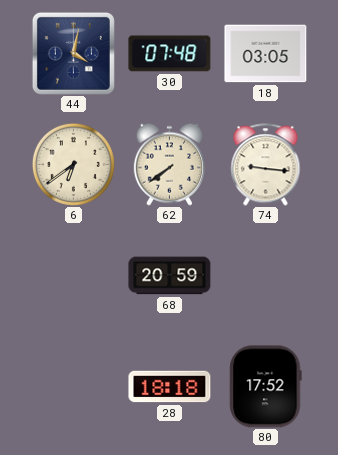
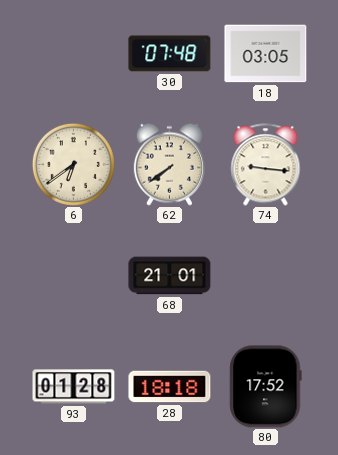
44: 4:02 -> none (73, 53)
68: 20:59 -> 21:01 (170, 276)
93: none -> 01:28 (74, 387)
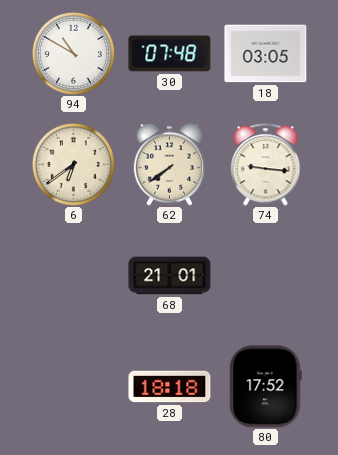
94: none -> 10:50 (73, 53)
93: 01:28 -> none (74, 387)
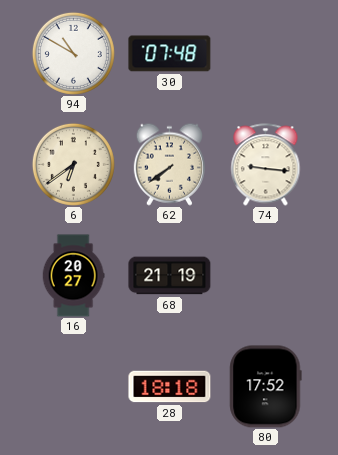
18: 03:05 -> none (266, 54)
16: none -> 20:27 (73, 276)
68: 21:01 -> 21:19 (170, 276)
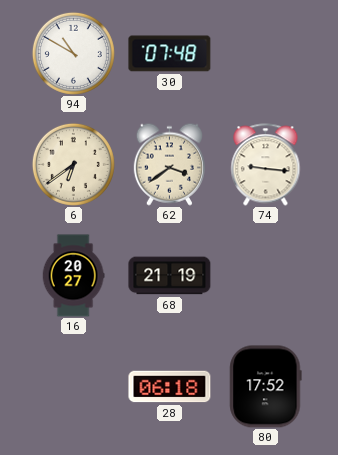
62: 7:39 -> 3:39 (169, 164)
28: 18:18 -> 06:18 (170, 387)
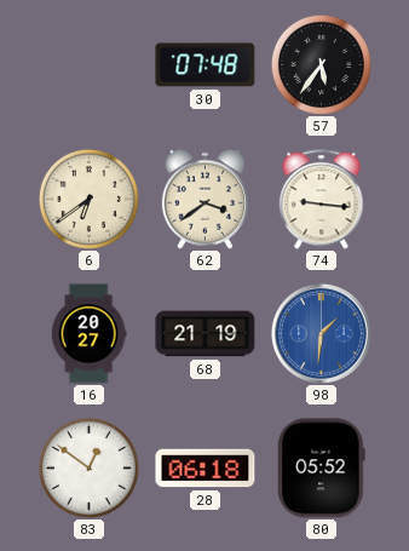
94: 10:50 -> none (73, 53)
57: none -> 5:36 (321, 64)
98: none -> 1:31 (322, 334)
83: none -> 12:51 (88, 467)
80: 17:52 -> 05:52 (322, 469)
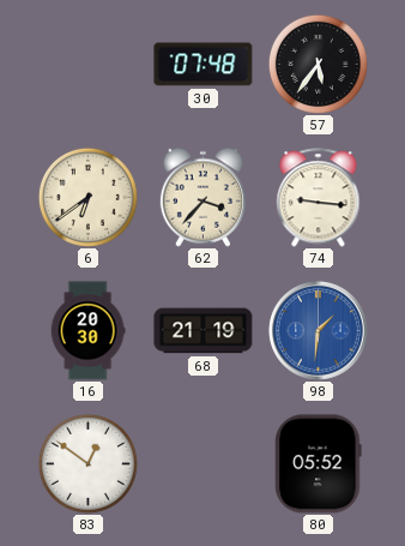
62: 3:39 -> 3:37 (202, 197)
16: 20:27 -> 20:30 (87, 331)
28: 06:18 -> none (206, 469)
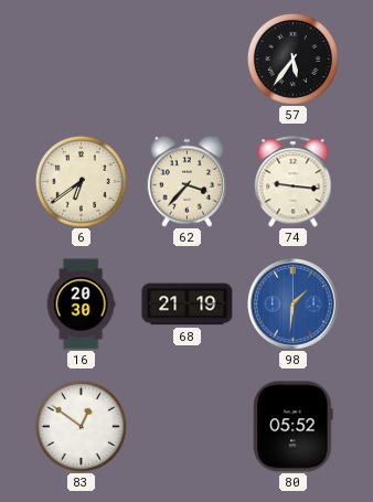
30: 07:48 -> none (204, 65)
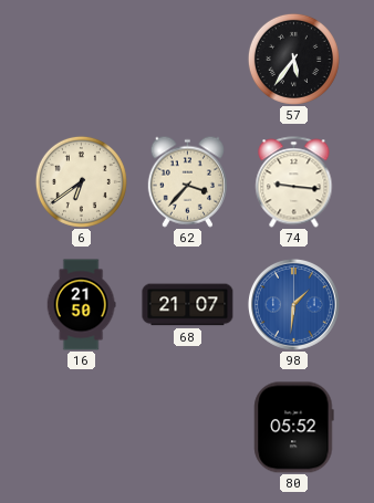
16: 20:30 -> 21:50 (81, 305)
68: 21:19 -> 21:07 (188, 305)
83: 12:51 -> none (81, 426)
